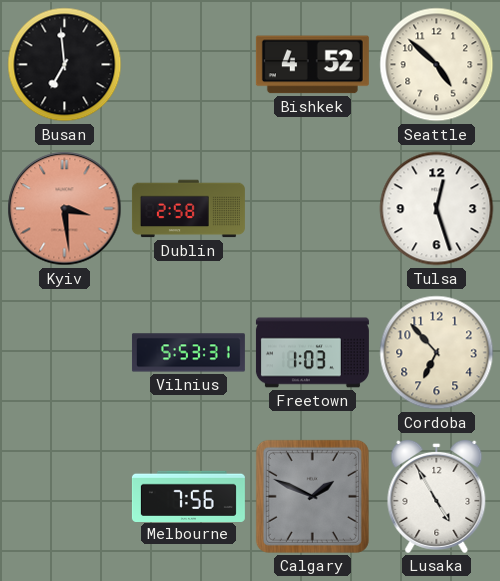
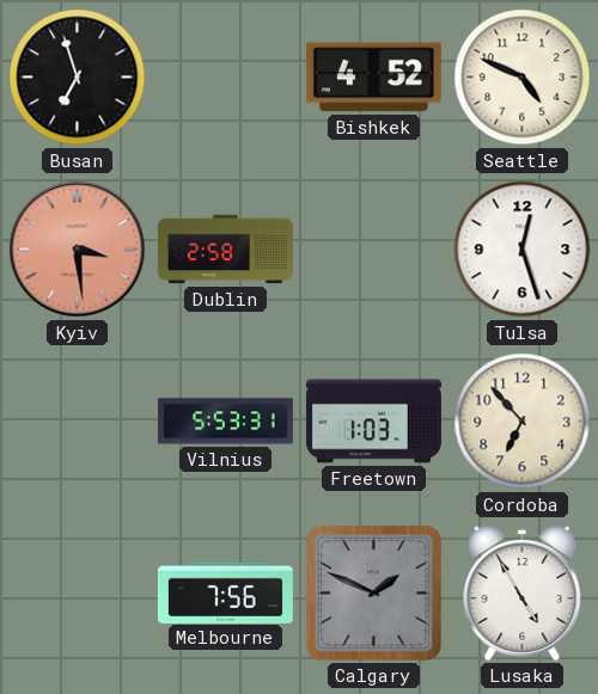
Busan: 6:59 -> 6:57 (78, 78)
Seattle: 4:52 -> 4:49 (523, 78)
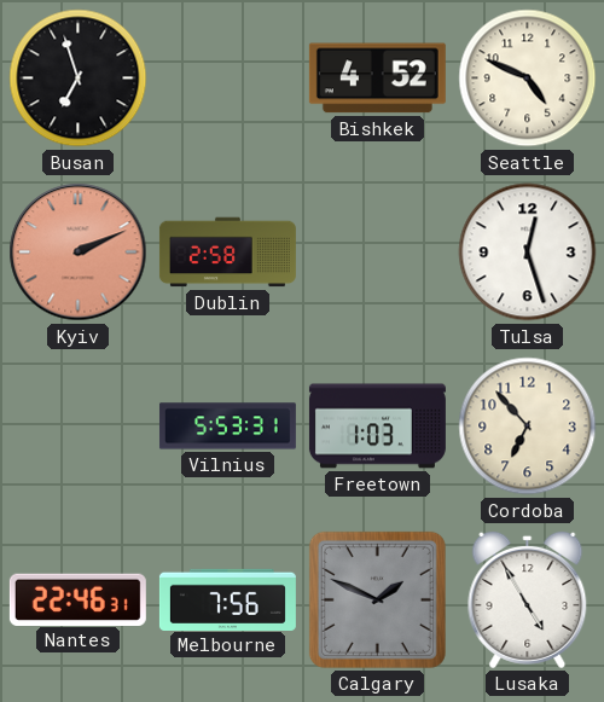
Kyiv: 3:29 -> 2:11 (79, 253)
Nantes: none -> 22:46 (77, 599)
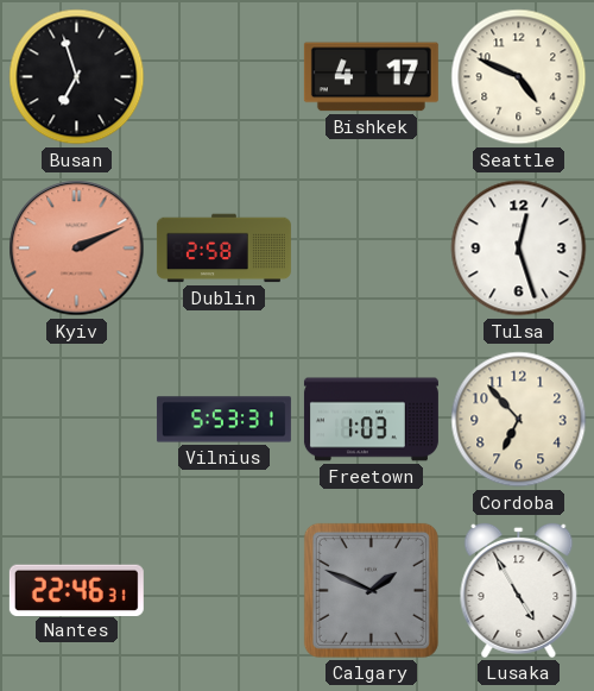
Bishkek: 4:52 -> 4:17 (371, 77)
Melbourne: 7:56 -> none (227, 599)
